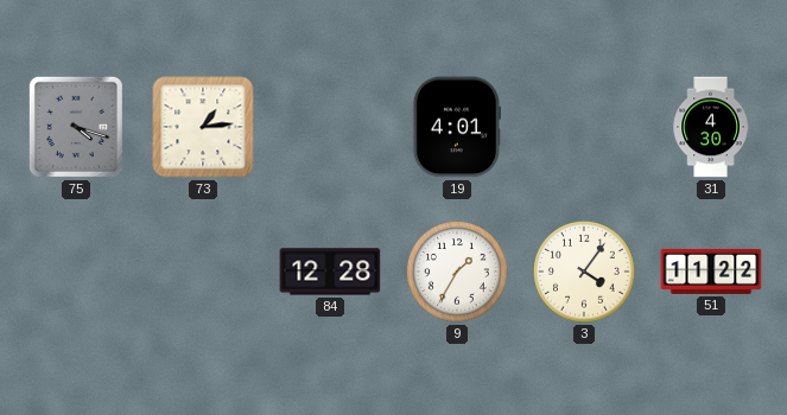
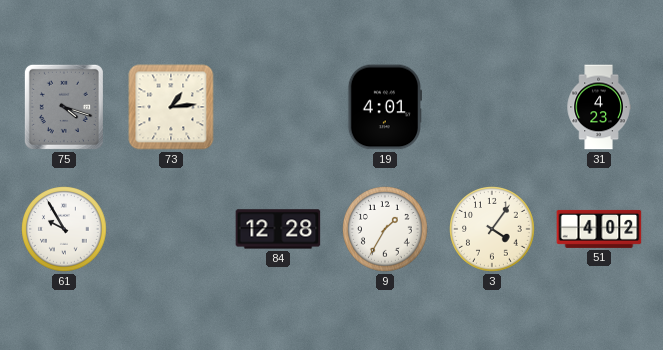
31: 4:30 -> 4:23 (599, 107)
61: none -> 9:55 (64, 229)
51: 11:22 -> 4:02 (599, 229)
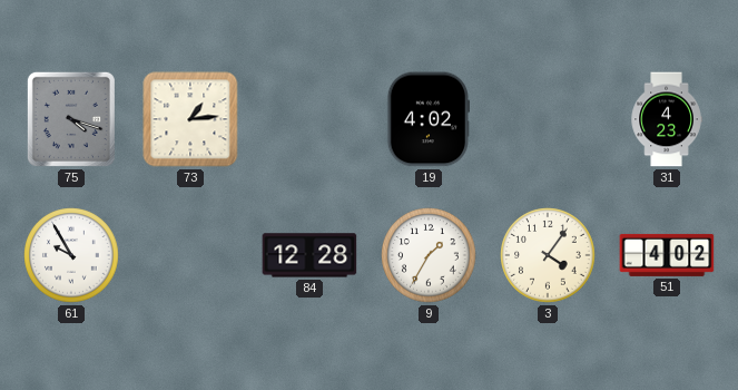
19: 4:01 -> 4:02 (427, 119)
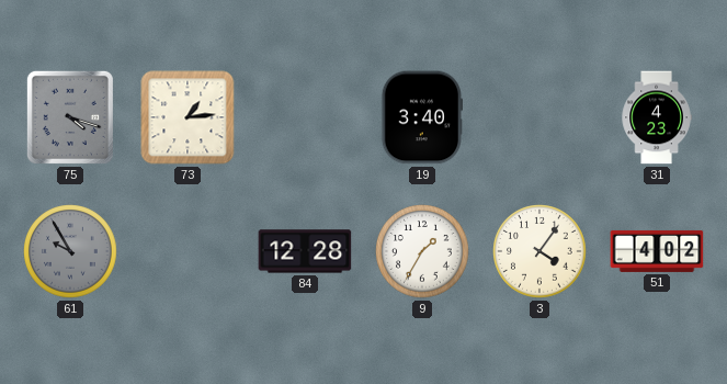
19: 4:02 -> 3:40 (421, 117)
61 dial: white -> grey (70, 251)
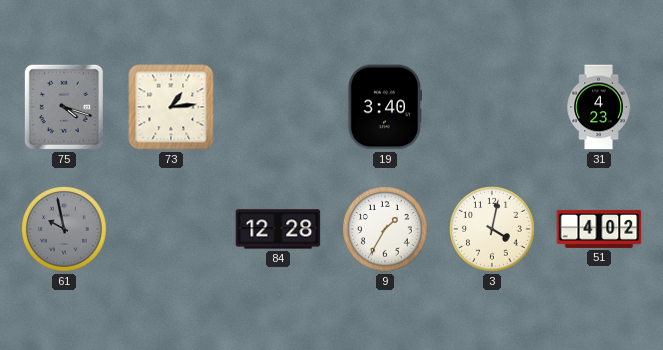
61: 9:55 -> 9:58 (64, 229)
3: 4:06 -> 4:02 (492, 229)
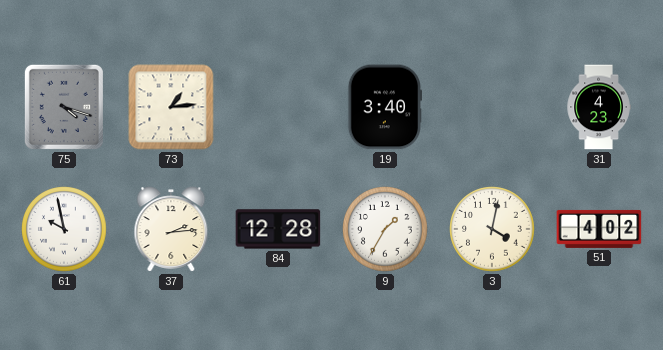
61 dial: grey -> white (64, 229)
37: none -> 2:14 (171, 229)
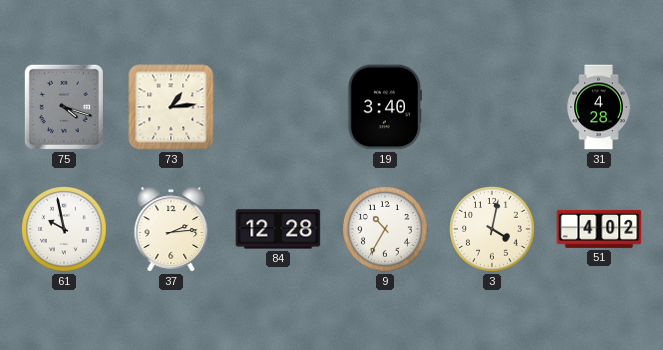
31: 4:23 -> 4:28 (599, 107)
9: 1:35 -> 10:35 (385, 229)
